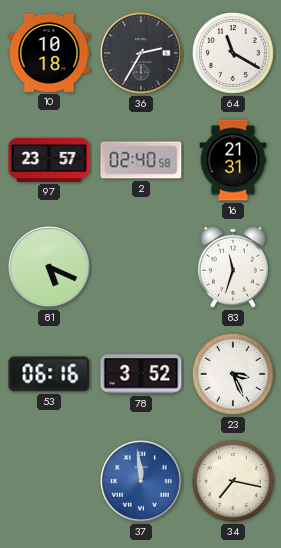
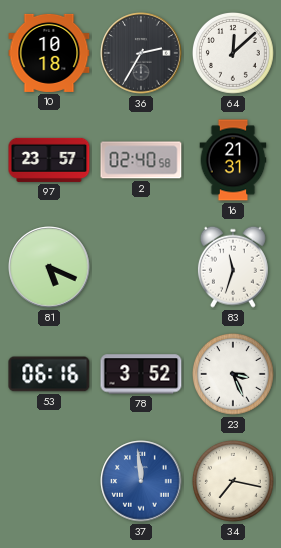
64: 11:20 -> 12:08 (233, 53)
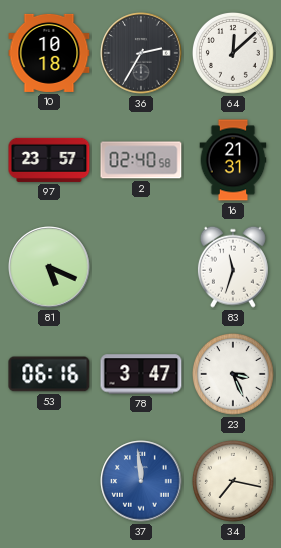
78: 3:52 -> 3:47 (141, 374)
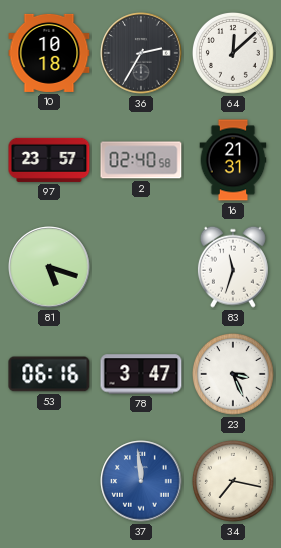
81: 5:19 -> 5:18 (49, 267)
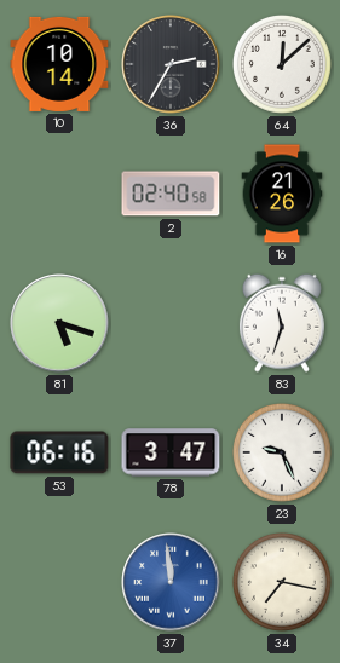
10: 10:18 -> 10:14 (59, 64)
97: 23:57 -> none (49, 160)
16: 21:31 -> 21:26 (282, 194)
23: 3:26 -> 9:26 (282, 452)
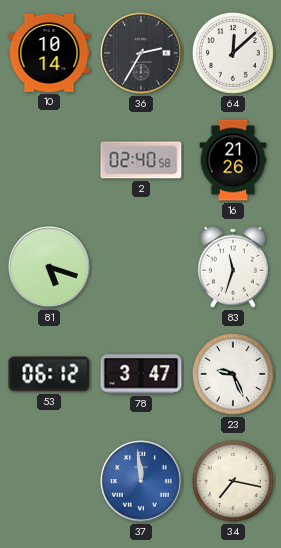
53: 06:16 -> 06:12 (49, 374)
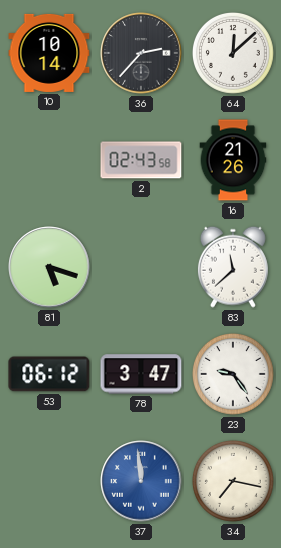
36: 2:35 -> 2:37 (141, 53)
2: 02:40 -> 02:43 (141, 160)
83: 11:33 -> 11:38 (233, 267)
23: 9:26 -> 9:24 (233, 374)
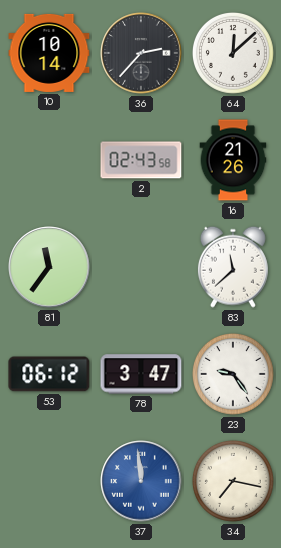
81: 5:18 -> 11:36 (49, 267)
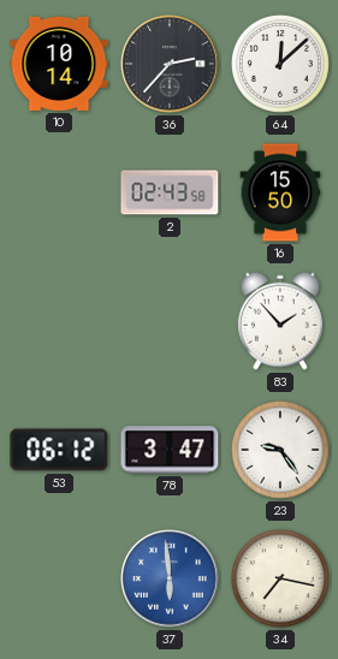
16: 21:26 -> 15:50 (280, 192)
81: 11:36 -> none (49, 267)
83: 11:38 -> 1:53 (280, 321)
37: 11:59 -> 5:59 (170, 578)
